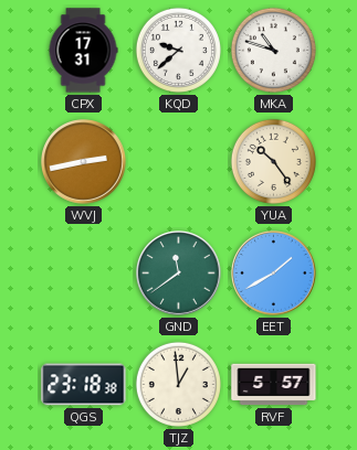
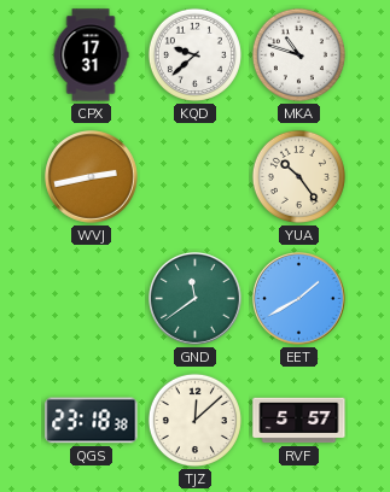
TJZ: 12:59 -> 12:08 (194, 420)
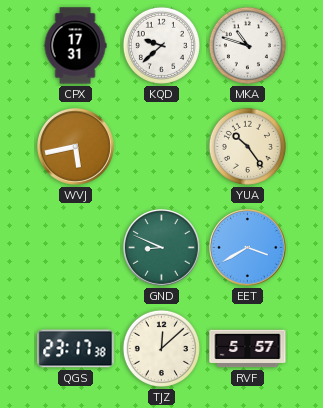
WVJ: 2:43 -> 5:43 (76, 147)
GND: 11:39 -> 8:49 (162, 248)
EET: 1:40 -> 3:40 (248, 248)
QGS: 23:18 -> 23:17 (76, 349)
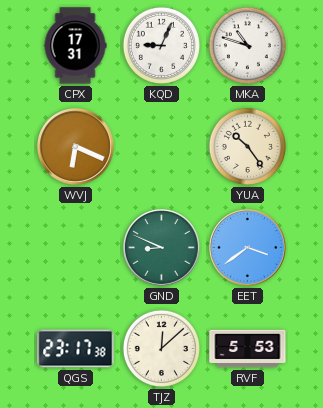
KQD: 9:38 -> 9:04 (161, 45)
WVJ: 5:43 -> 6:19 (76, 147)
EET: 3:40 -> 3:39 (248, 248)
RVF: 5:57 -> 5:53 (248, 349)
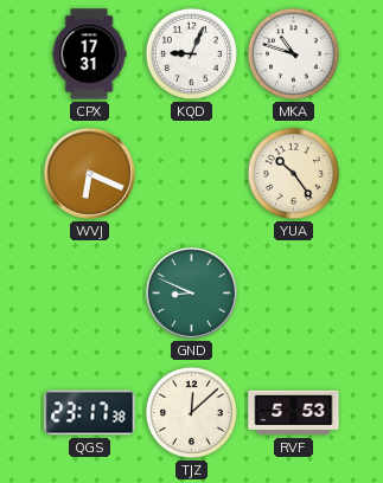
EET: 3:39 -> none (248, 248)
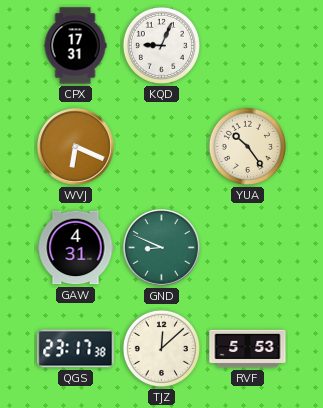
MKA: 10:48 -> none (293, 53)
GAW: none -> 4:31 (76, 248)
